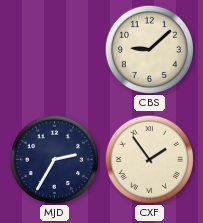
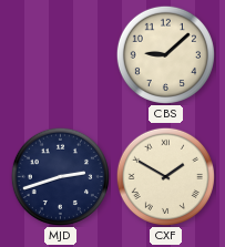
MJD: 2:35 -> 2:42 (60, 176)
CXF: 1:54 -> 1:50 (165, 176)
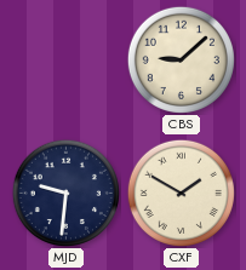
MJD: 2:42 -> 9:31 (65, 193)
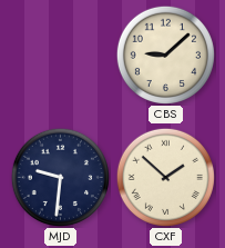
CXF: 1:50 -> 1:52 (165, 177)
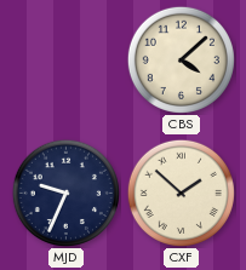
CBS: 9:08 -> 4:08 (181, 59)
MJD: 9:31 -> 9:34 (65, 193)
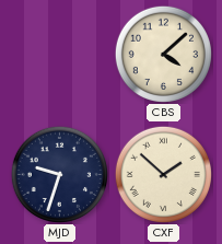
MJD: 9:34 -> 9:33 (59, 174)
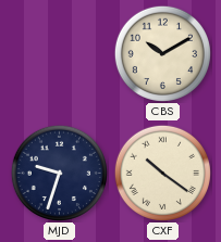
CBS: 4:08 -> 10:10 (162, 53)
CXF: 1:52 -> 10:21 (162, 173)
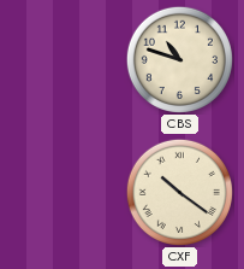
CBS: 10:10 -> 10:48 (179, 59)
MJD: 9:33 -> none (59, 173)
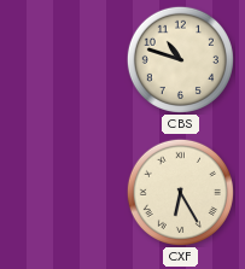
CXF: 10:21 -> 6:25 (180, 192)
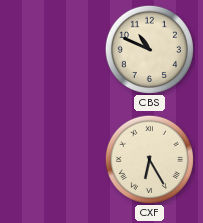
CBS: 10:48 -> 10:49 (149, 49)
